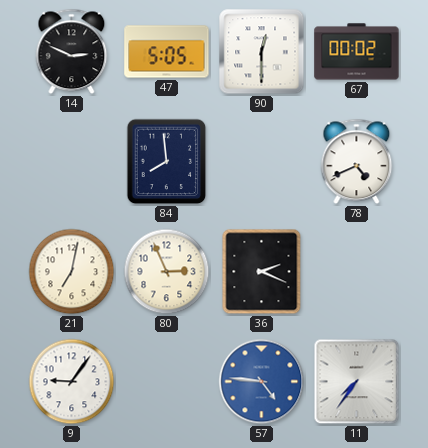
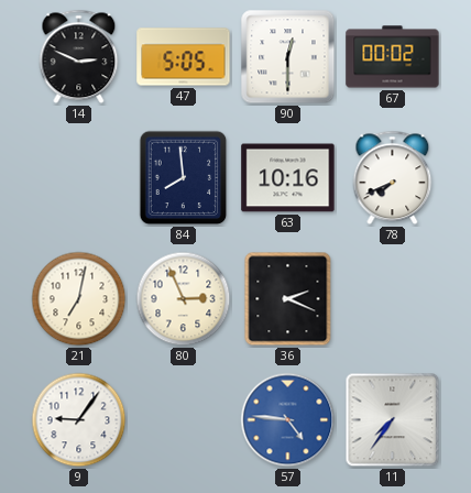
63: none -> 10:16 (288, 178)
78: 4:41 -> 7:41 (393, 178)
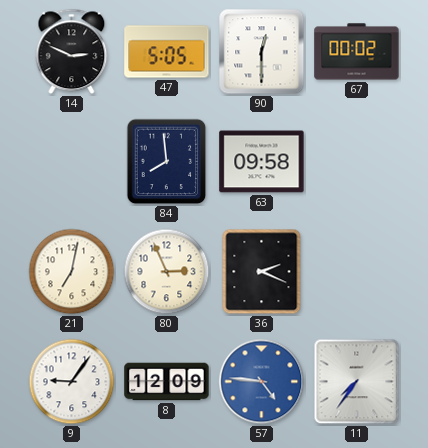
63: 10:16 -> 09:58 (262, 162)
78: 7:41 -> none (393, 178)
8: none -> 12:09 (167, 382)
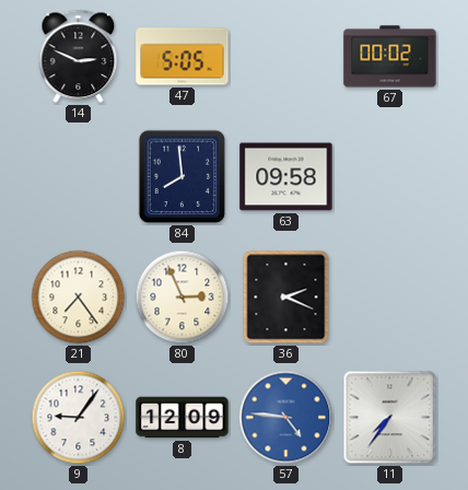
90: 12:30 -> none (262, 52)
21: 7:02 -> 7:24 (79, 297)
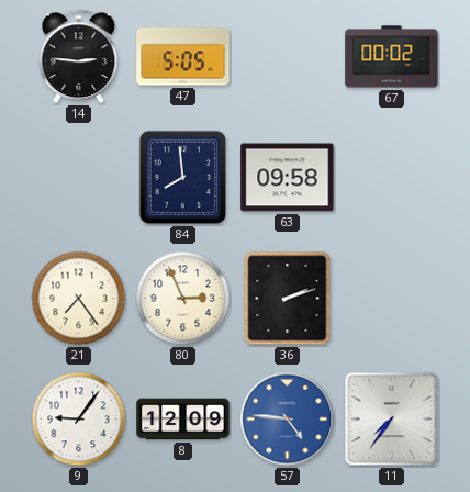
14: 2:49 -> 2:46 (79, 57)
36: 2:19 -> 2:12 (288, 299)
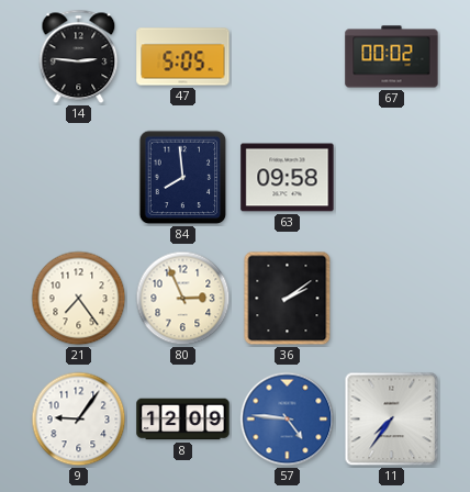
36: 2:12 -> 2:09 (288, 299)
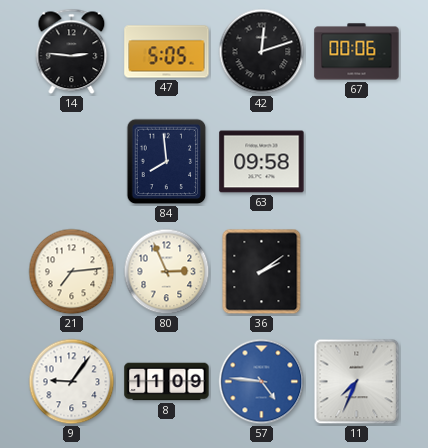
42: none -> 12:12 (262, 52)
67: 00:02 -> 00:06 (357, 52)
21: 7:24 -> 7:14 (72, 272)
8: 12:09 -> 11:09 (167, 382)
11: 7:36 -> 7:34 (357, 382)
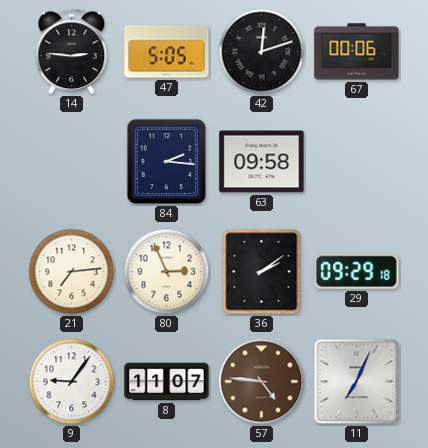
84: 7:59 -> 2:16 (167, 162)
29: none -> 09:29 (357, 271)
8: 11:09 -> 11:07 (167, 382)
57 dial: blue -> brown (262, 382)
11: 7:34 -> 7:04 (357, 382)
